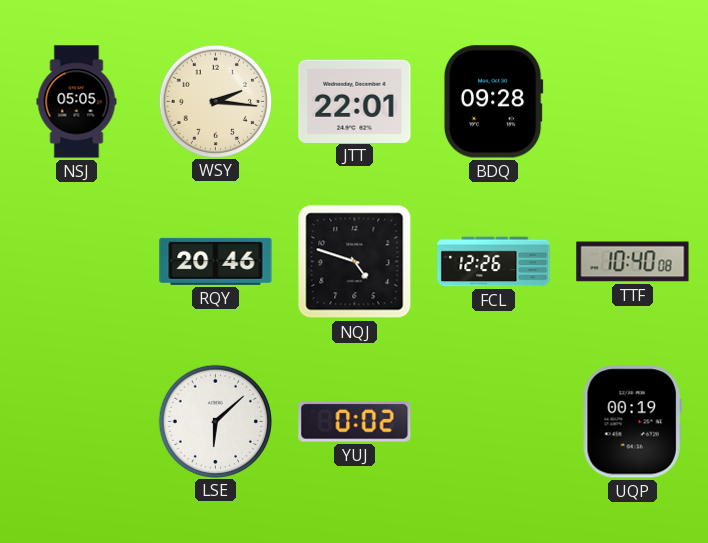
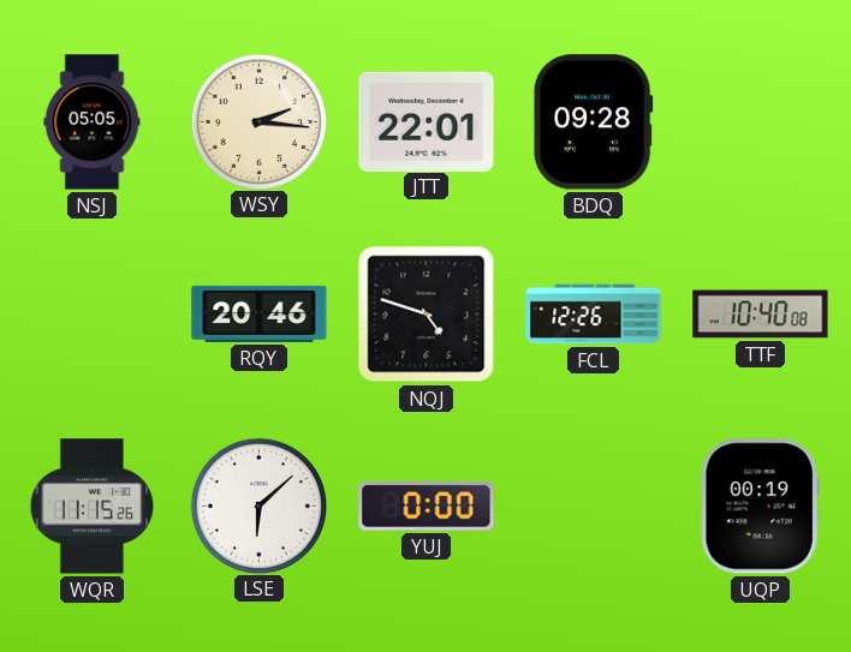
WQR: none -> 11:15 (93, 507)
YUJ: 0:02 -> 0:00 (427, 507)
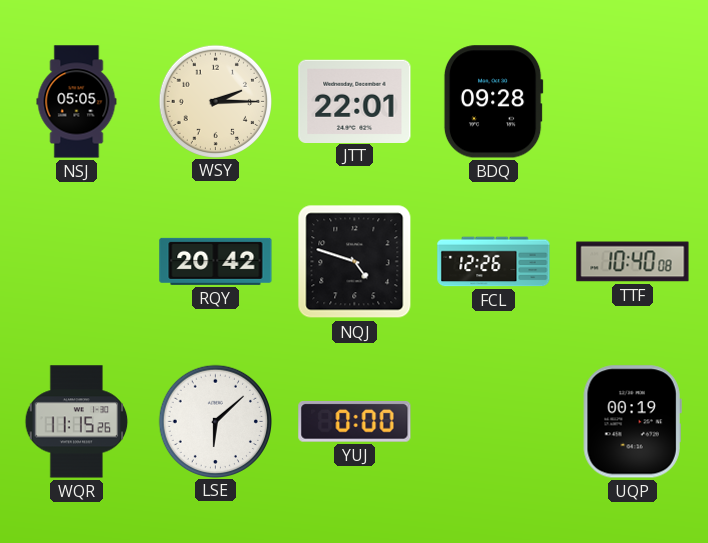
WSY: 2:16 -> 2:15 (215, 101)
RQY: 20:46 -> 20:42 (216, 261)
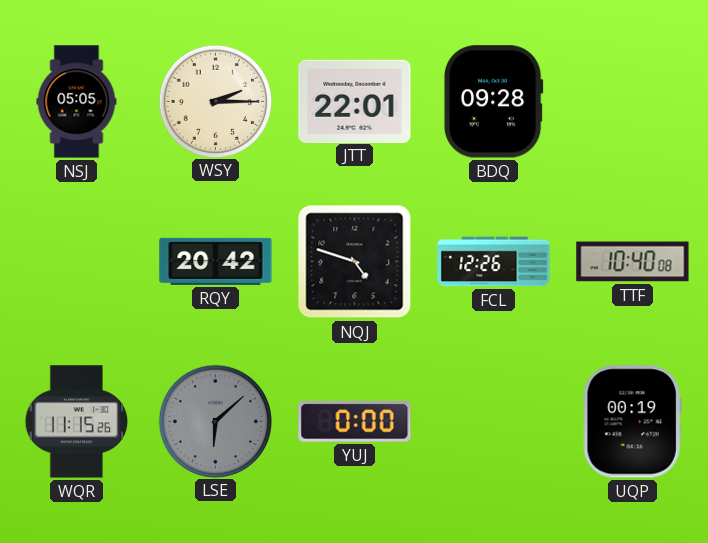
LSE dial: white -> grey (215, 421)
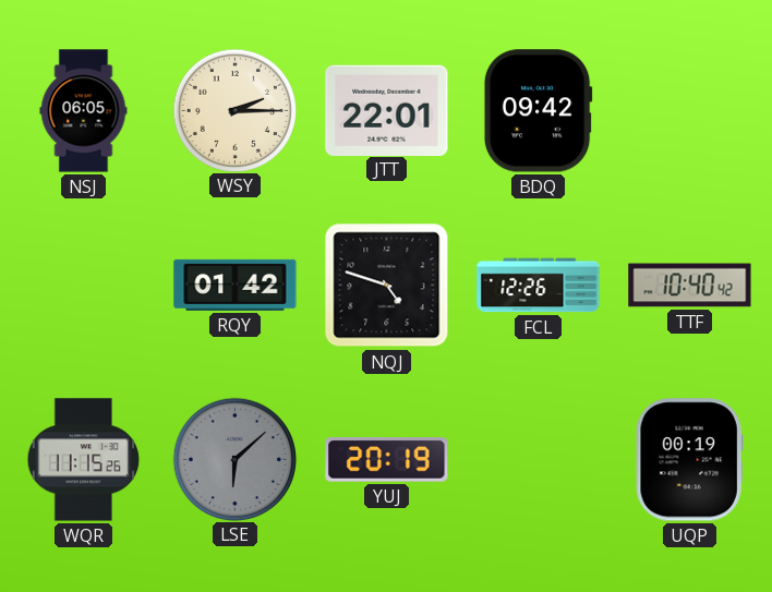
NSJ: 05:05 -> 06:05 (84, 111)
BDQ: 09:28 -> 09:42 (538, 111)
RQY: 20:42 -> 01:42 (236, 285)
TTF: 10:40:08 -> 10:40:42 (690, 286)
YUJ: 0:00 -> 20:19 (387, 460)
